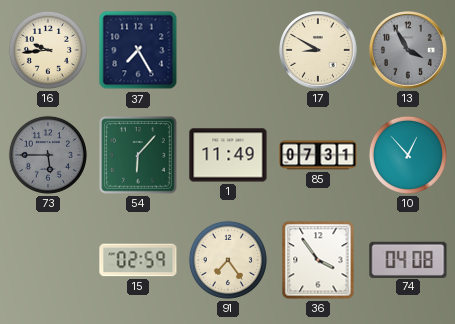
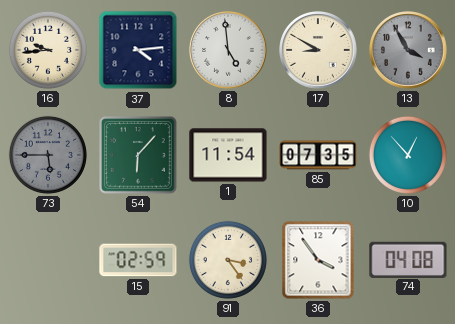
37: 7:25 -> 4:14 (138, 50)
8: none -> 4:59 (228, 50)
1: 11:49 -> 11:54 (228, 155)
85: 07:31 -> 07:35 (318, 155)
91: 7:24 -> 3:24 (228, 260)
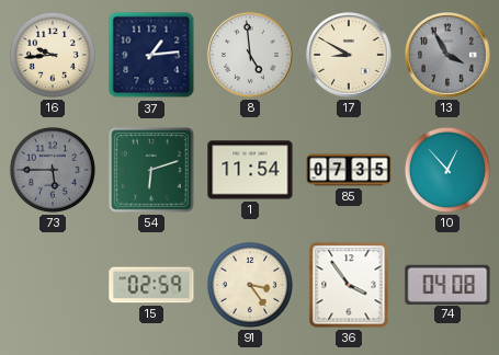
37: 4:14 -> 1:14 (151, 55)
54: 6:07 -> 6:12 (152, 171)
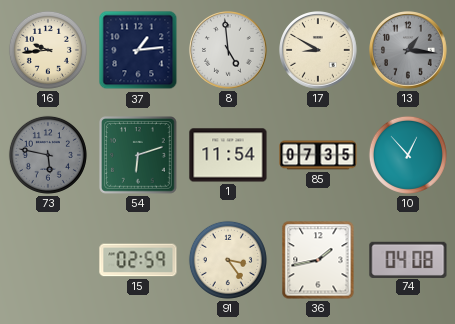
13: 3:55 -> 1:16 (408, 50)
73: 5:45 -> 5:47 (48, 155)
36: 3:54 -> 1:43 (318, 260)
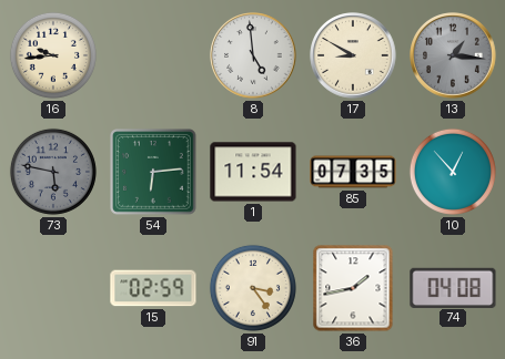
37: 1:14 -> none (138, 50)
54: 6:12 -> 6:14 (154, 173)
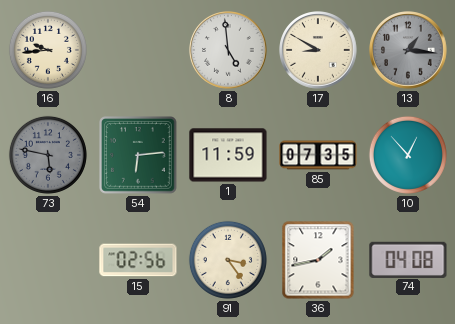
1: 11:54 -> 11:59 (228, 155)
15: 02:59 -> 02:56 (138, 260)
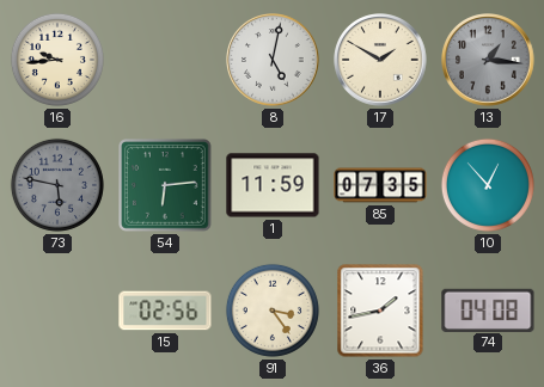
8: 4:59 -> 5:02 (273, 60)
17: 8:50 -> 1:50 (380, 60)
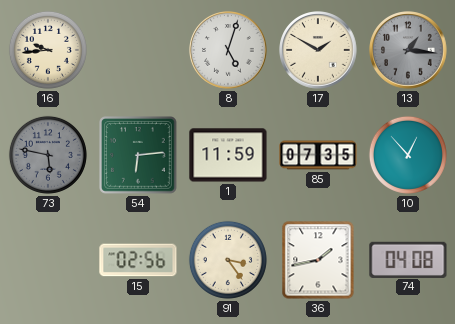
8: 5:02 -> 5:03 (228, 50)
